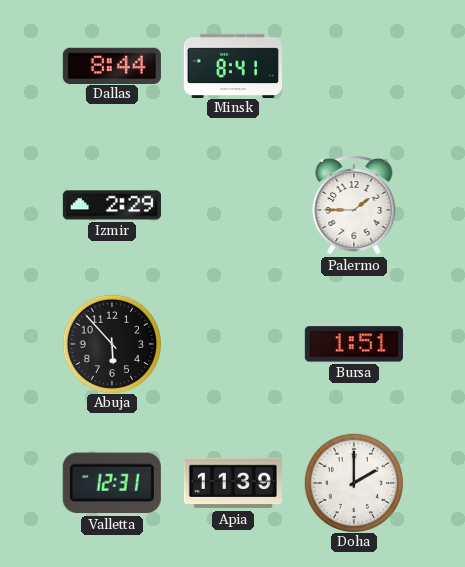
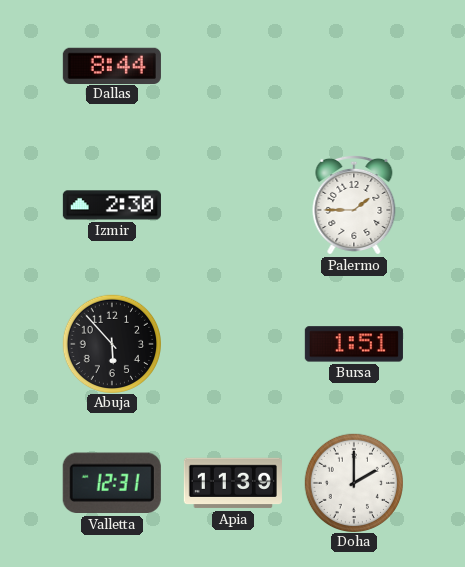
Minsk: 8:41 -> none (233, 65)
Izmir: 2:29 -> 2:30 (112, 205)
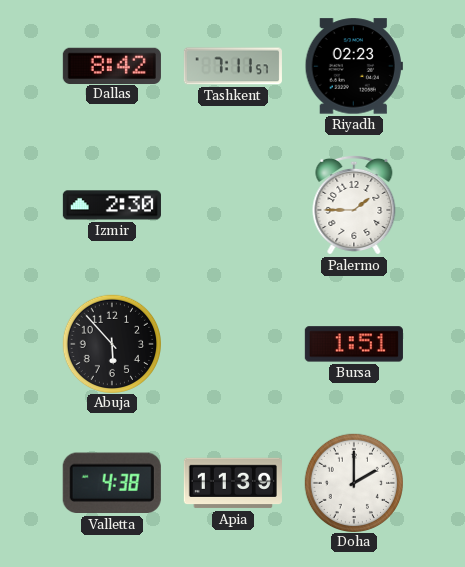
Dallas: 8:44 -> 8:42 (112, 65)
Tashkent: none -> 7:11 (233, 66)
Riyadh: none -> 02:23 (354, 66)
Valletta: 12:31 -> 4:38 (112, 483)
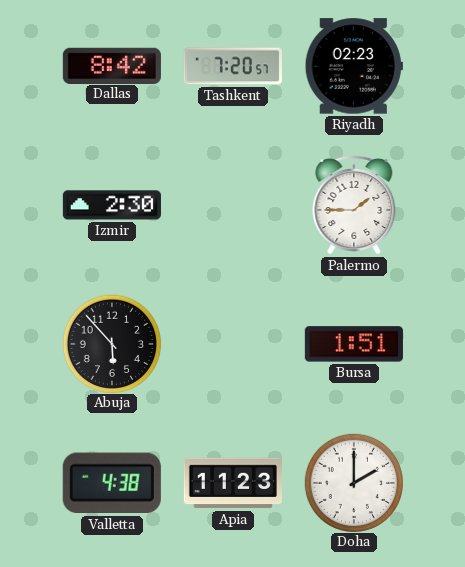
Tashkent: 7:11 -> 7:20 (233, 66)
Apia: 11:39 -> 11:23 (233, 483)
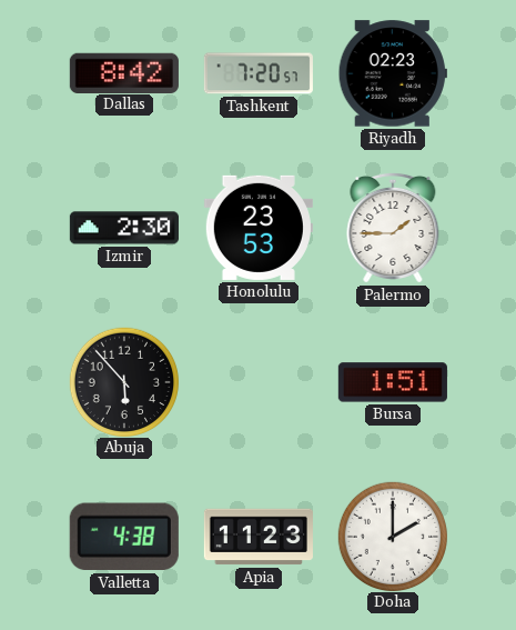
Honolulu: none -> 23:53 (259, 228)
